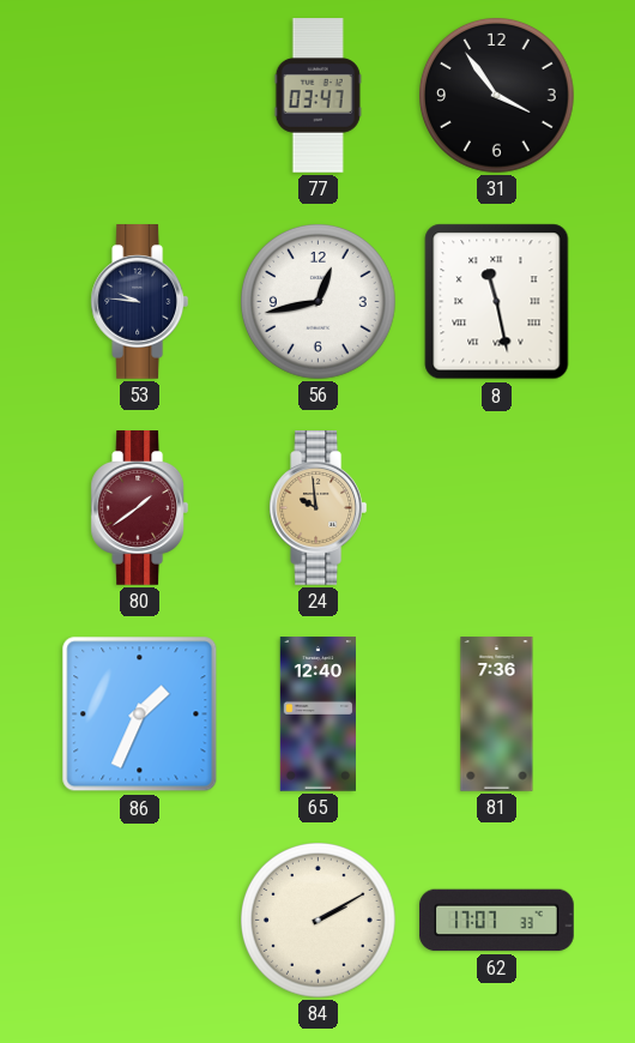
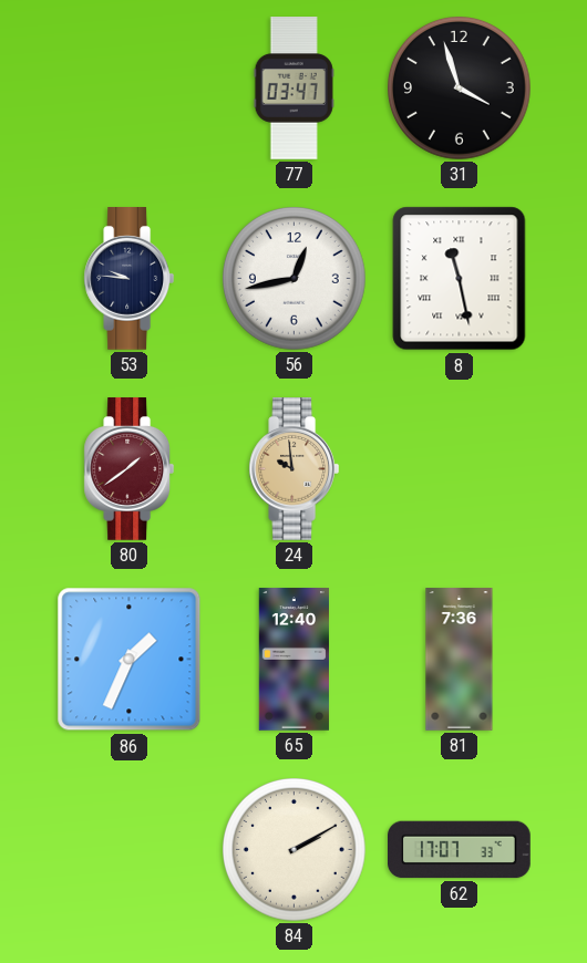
31: 3:54 -> 3:57 (460, 89)
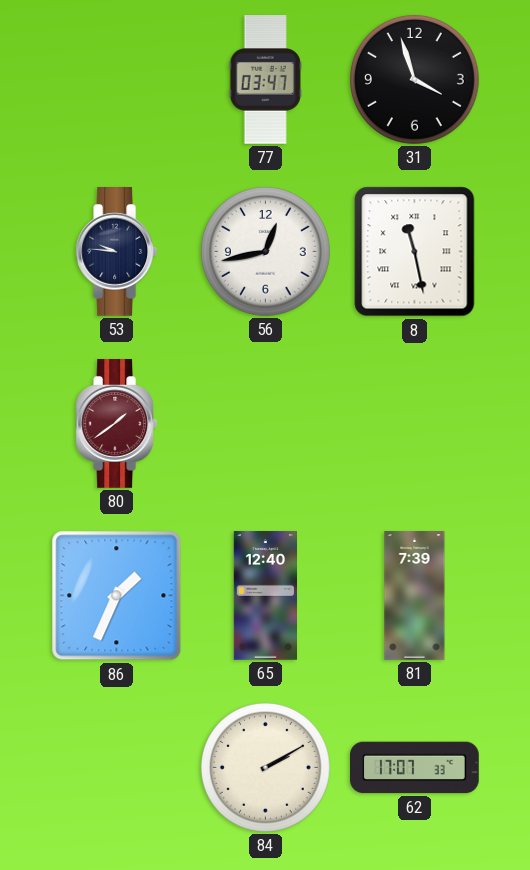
24: 9:59 -> none (295, 469)
81: 7:36 -> 7:39 (415, 596)
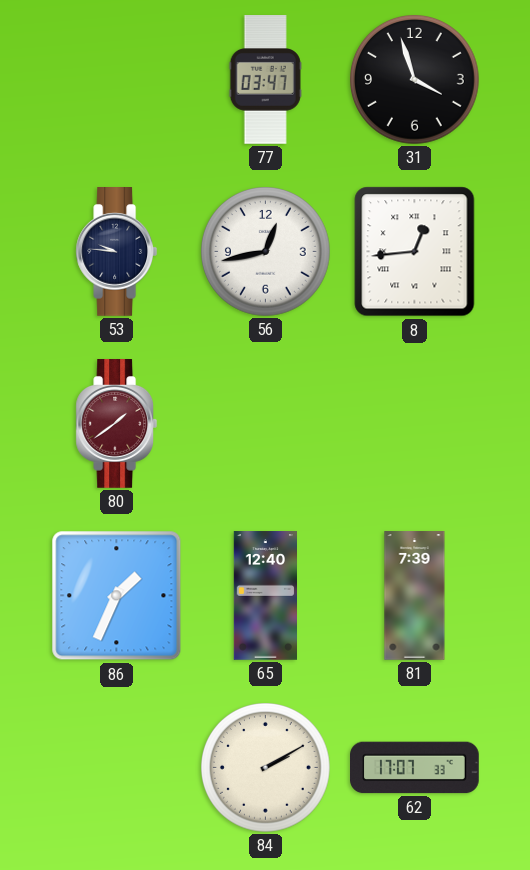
8: 11:28 -> 12:44 (415, 252)
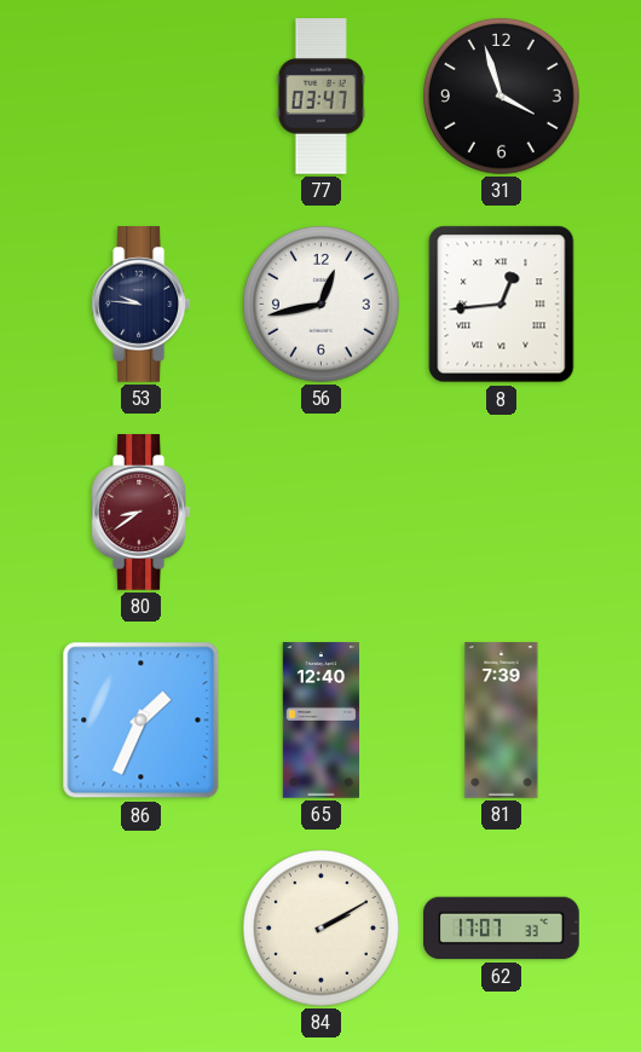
80: 1:39 -> 8:39 (142, 513)
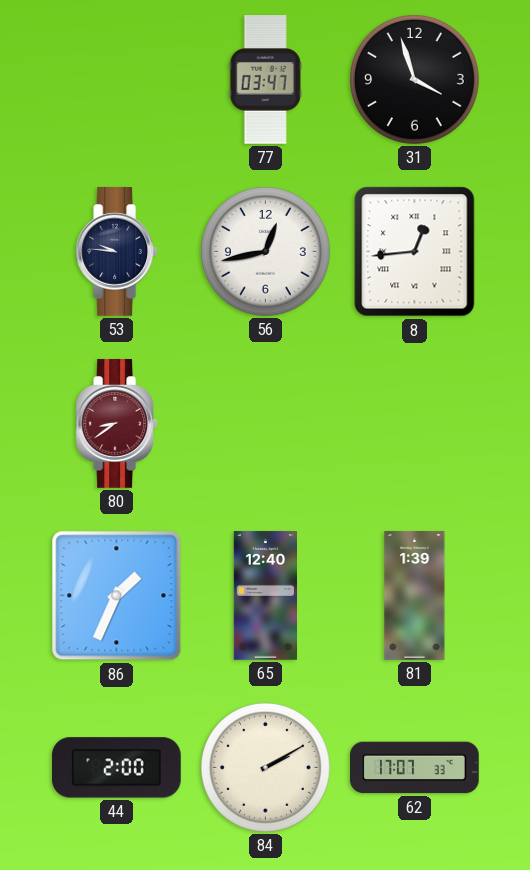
81: 7:39 -> 1:39 (415, 596)
44: none -> 2:00 (117, 768)
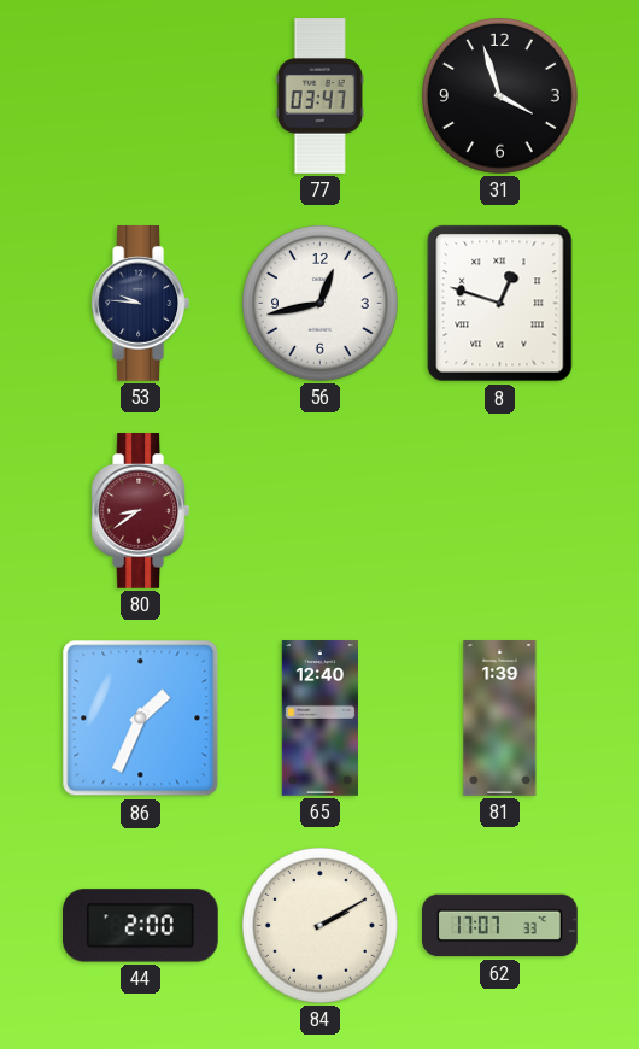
8: 12:44 -> 12:48 (500, 304)
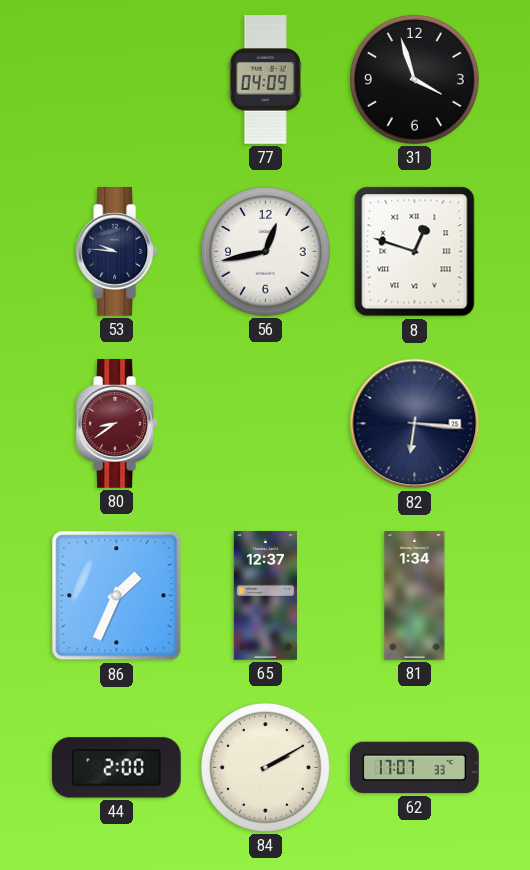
77: 03:47 -> 04:09 (265, 80)
82: none -> 6:16 (415, 424)
65: 12:40 -> 12:37 (265, 596)
81: 1:39 -> 1:34 (415, 596)
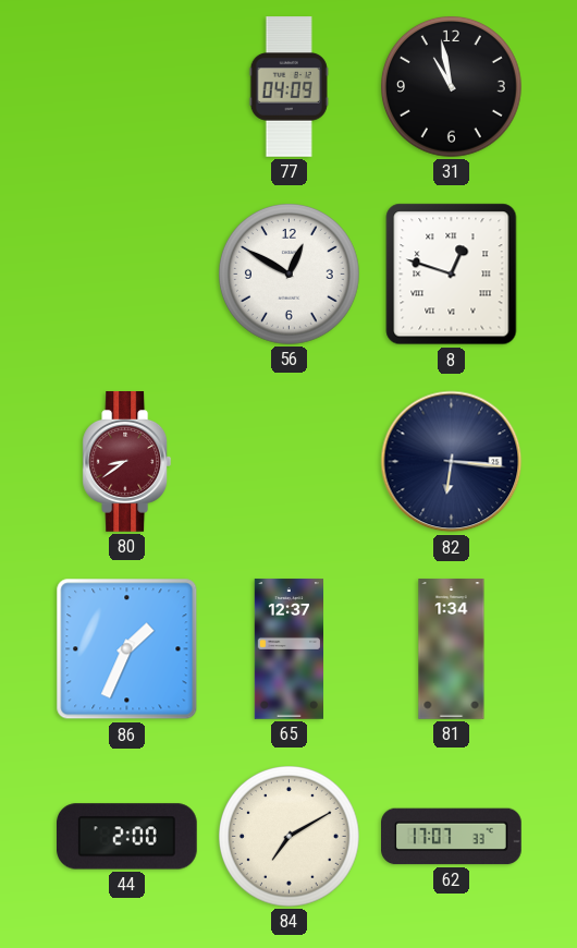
31: 3:57 -> 10:58 (452, 87)
53: 9:46 -> none (117, 252)
56: 12:43 -> 12:50 (290, 275)
84: 2:10 -> 7:10 (290, 837)
